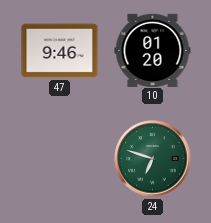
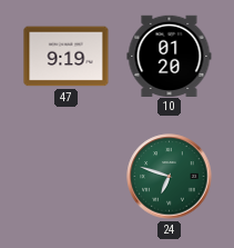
47: 9:46 -> 9:19 (67, 57)
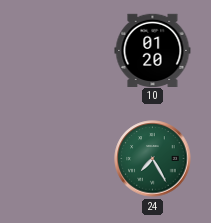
47: 9:19 -> none (67, 57)
24: 6:48 -> 7:25 (153, 159)
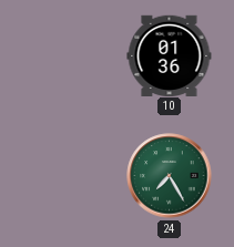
10: 01:20 -> 01:36 (170, 55)
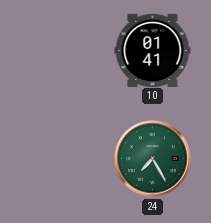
10: 01:36 -> 01:41 (153, 50)
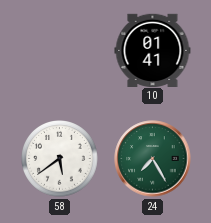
58: none -> 5:39 (60, 159)
